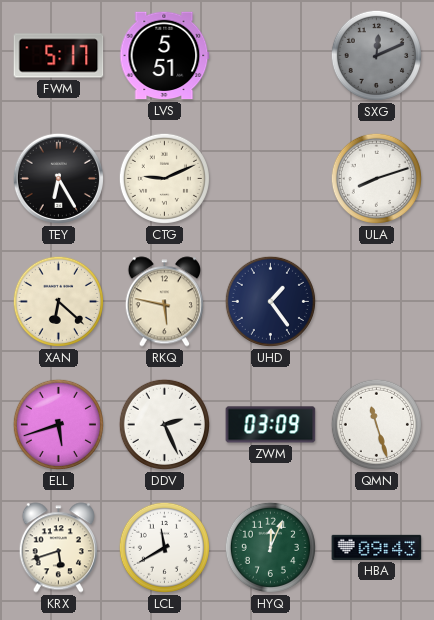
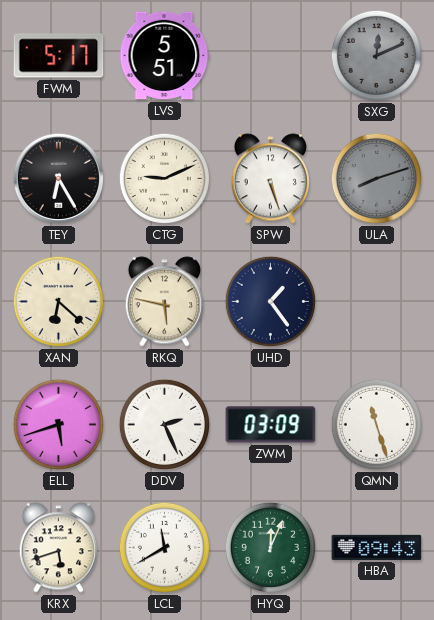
SPW: none -> 5:27 (270, 179)
ULA dial: white -> grey (376, 178)
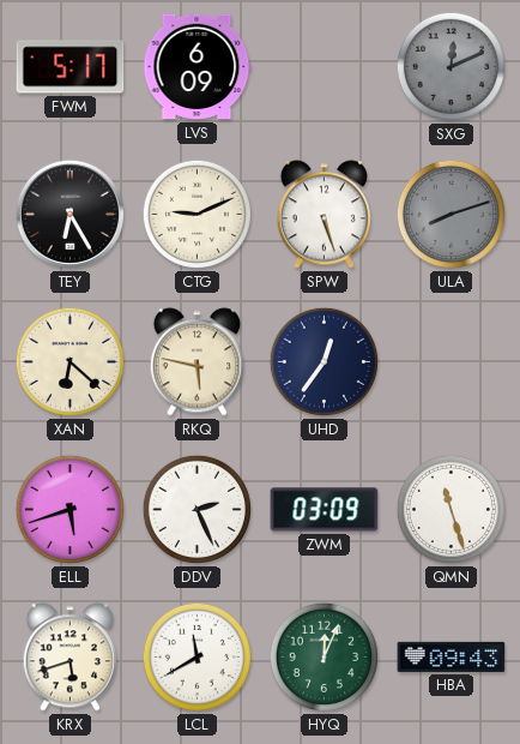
LVS: 5:51 -> 6:09 (198, 67)
UHD: 1:24 -> 12:36 (324, 361)
